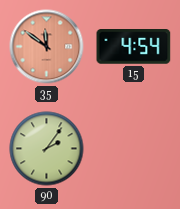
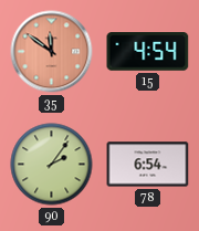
78: none -> 6:54 (148, 165)
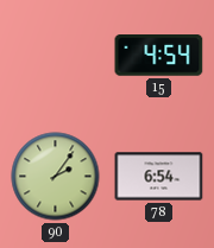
35: 11:51 -> none (52, 52)
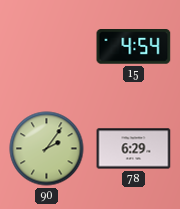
78: 6:54 -> 6:29 (134, 149)
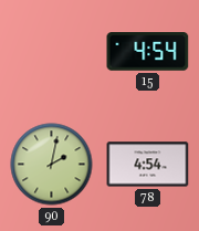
90: 2:06 -> 2:02 (52, 165)
78: 6:29 -> 4:54 (148, 165)
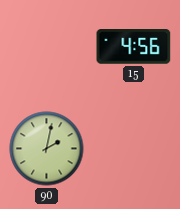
15: 4:54 -> 4:56 (134, 47)
78: 4:54 -> none (148, 165)
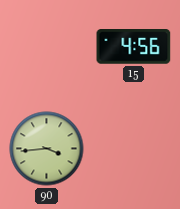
90: 2:02 -> 3:44 (47, 149)
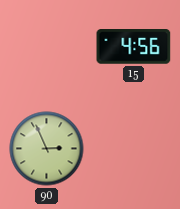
90: 3:44 -> 2:56 (47, 149)
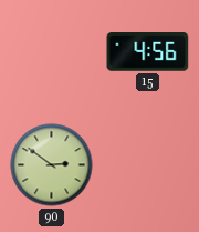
90: 2:56 -> 2:51 (52, 165)
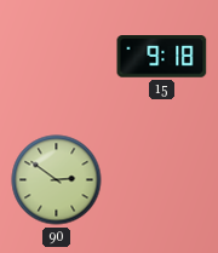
15: 4:56 -> 9:18 (162, 57)
